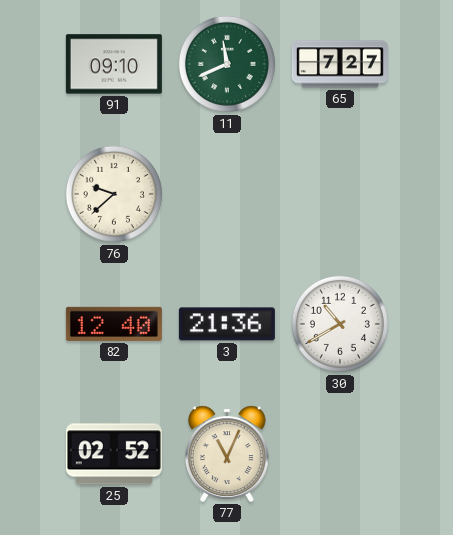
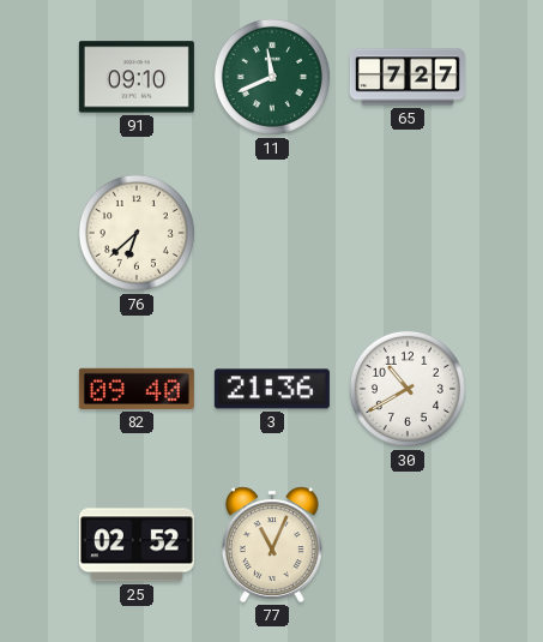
76: 9:38 -> 6:38 (137, 233)
82: 12:40 -> 09:40 (137, 389)
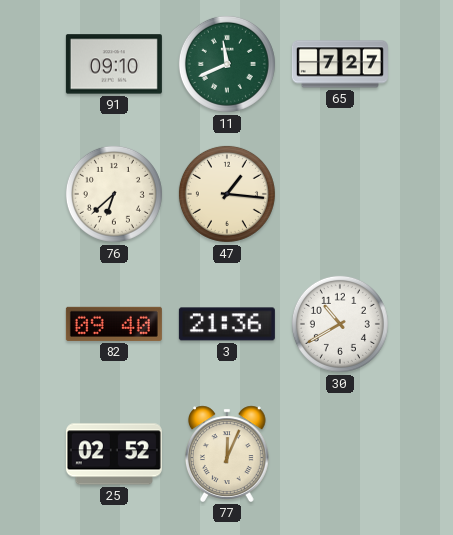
47: none -> 1:16 (227, 194)
77: 11:04 -> 12:04 (227, 454)
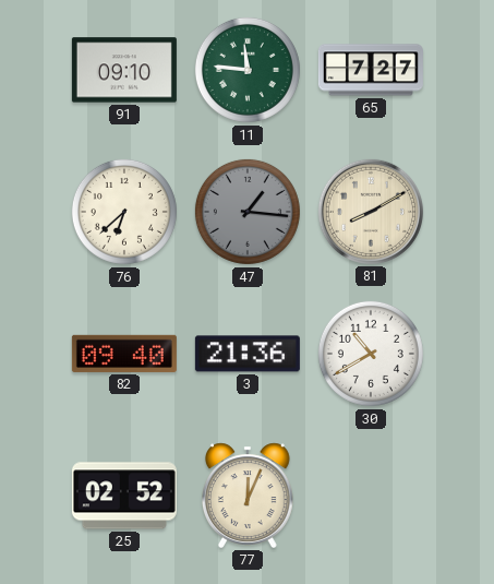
11: 11:41 -> 11:46 (248, 70)
47 dial: cream -> grey (248, 212)
81: none -> 8:10 (371, 212)
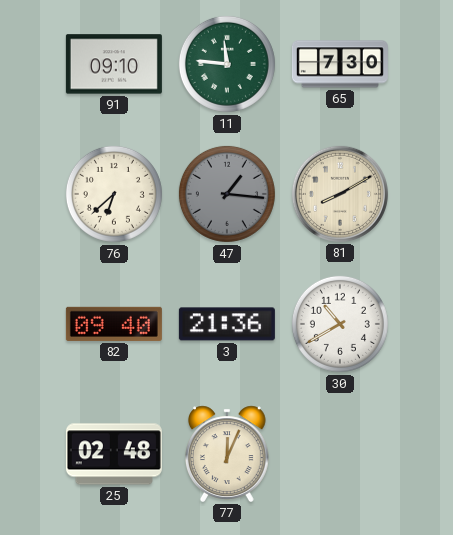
65: 7:27 -> 7:30 (340, 64)
25: 02:52 -> 02:48 (114, 454)
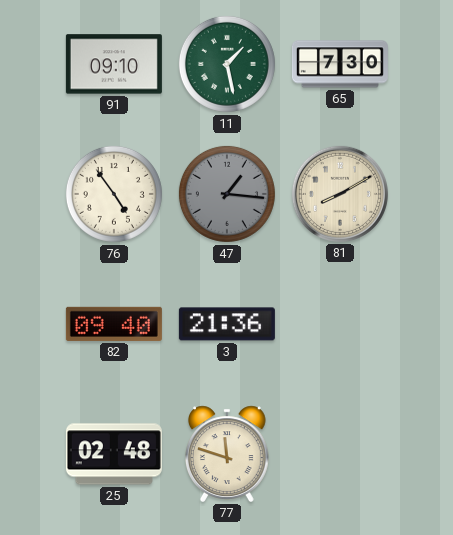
11: 11:46 -> 1:28 (227, 64)
76: 6:38 -> 4:54 (114, 194)
30: 10:40 -> none (340, 324)
77: 12:04 -> 11:48 (227, 454)
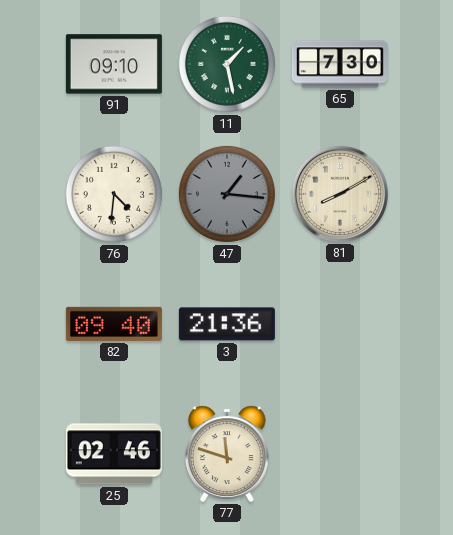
76: 4:54 -> 4:31 (114, 194)
25: 02:48 -> 02:46 (114, 454)
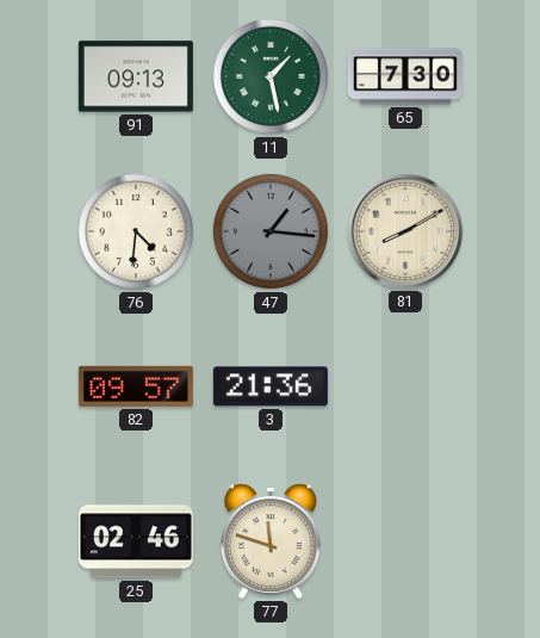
91: 09:10 -> 09:13 (136, 76)
82: 09:40 -> 09:57 (136, 386)
